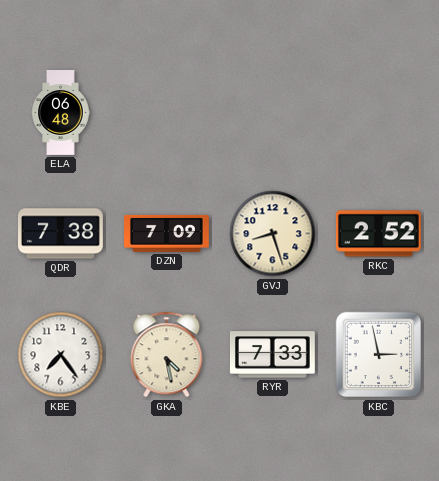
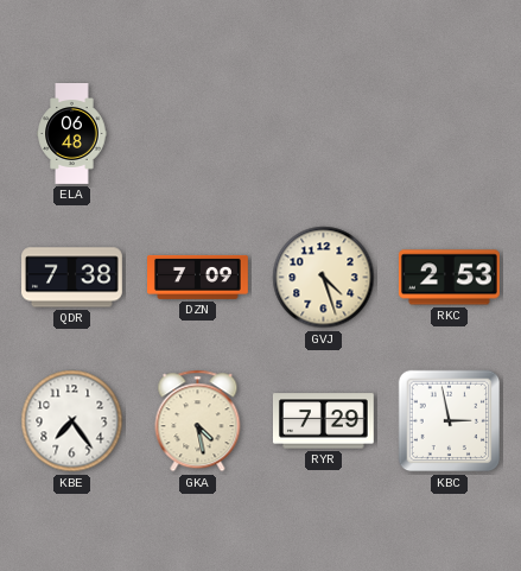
GVJ: 8:27 -> 4:27 (324, 278)
RKC: 2:52 -> 2:53 (449, 278)
RYR: 7:33 -> 7:29 (323, 421)
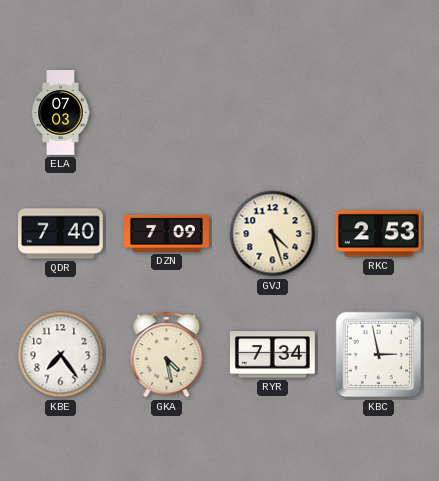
ELA: 06:48 -> 07:03 (61, 113)
QDR: 7:38 -> 7:40 (61, 234)
RYR: 7:29 -> 7:34 (272, 355)
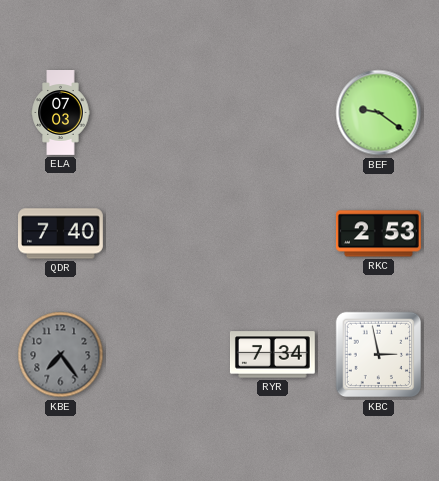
BEF: none -> 9:21 (379, 113)
DZN: 7:09 -> none (167, 233)
GVJ: 4:27 -> none (273, 234)
KBE dial: white -> grey (61, 355)
GKA: 4:28 -> none (167, 355)
